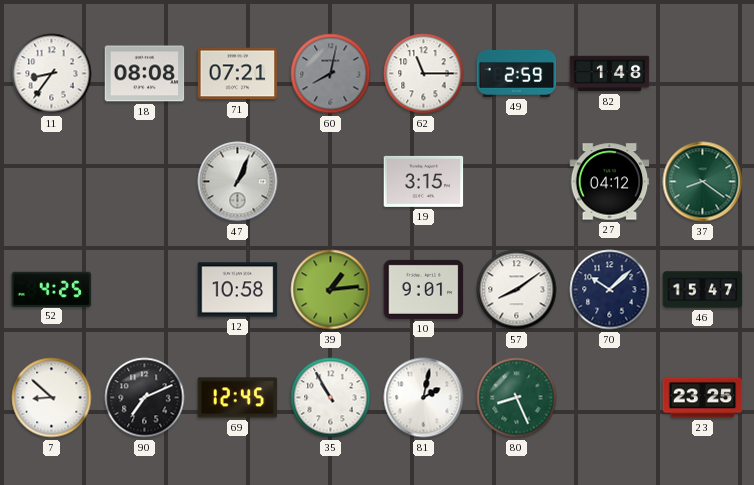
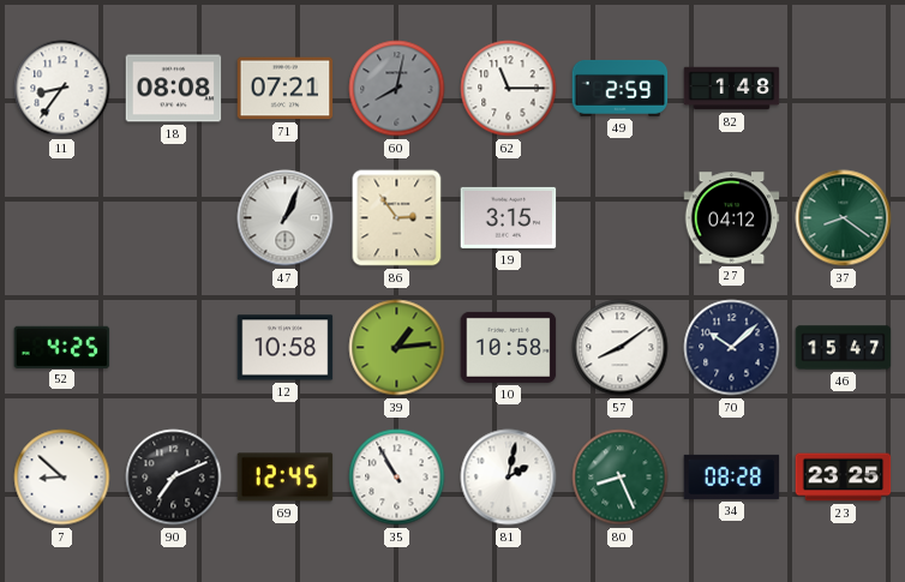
86: none -> 2:54 (397, 218)
10: 9:01 -> 10:58 (509, 347)
34: none -> 08:28 (732, 476)
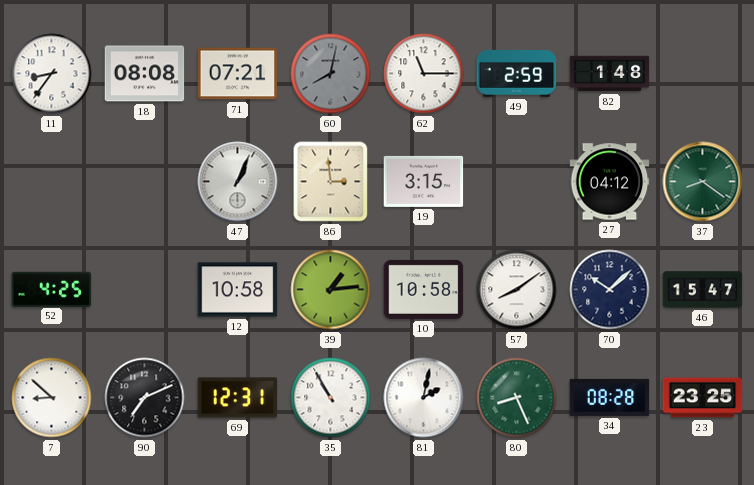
86: 2:54 -> 2:59 (331, 182)
69: 12:45 -> 12:31 (238, 398)
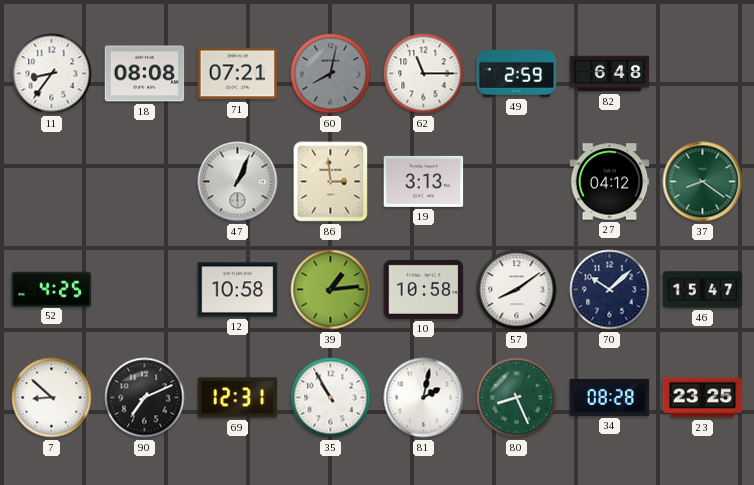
82: 1:48 -> 6:48 (610, 74)
19: 3:15 -> 3:13 (424, 181)
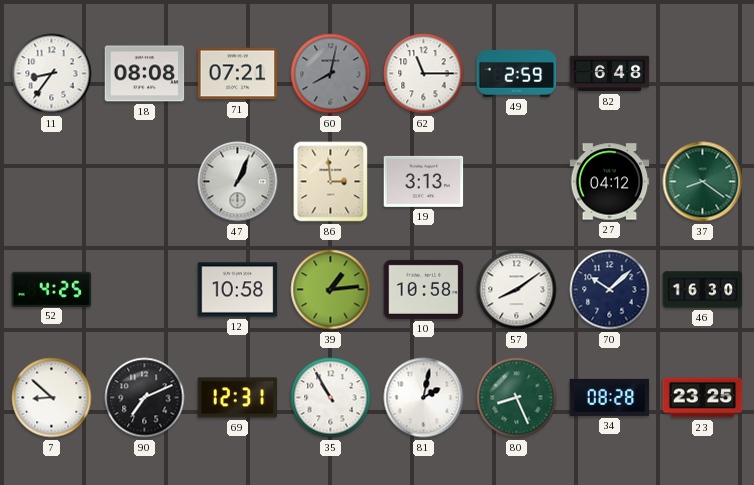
46: 15:47 -> 16:30 (703, 290)
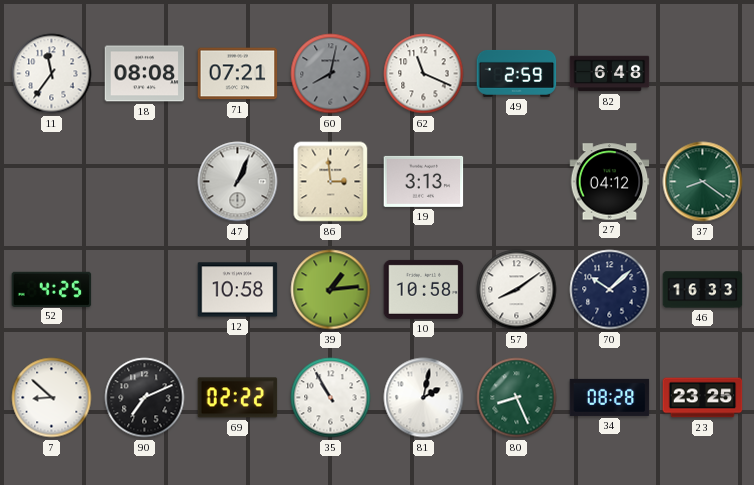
11: 8:36 -> 11:36 (52, 74)
62: 11:15 -> 11:19 (424, 74)
46: 16:30 -> 16:33 (703, 290)
69: 12:31 -> 02:22 (238, 398)
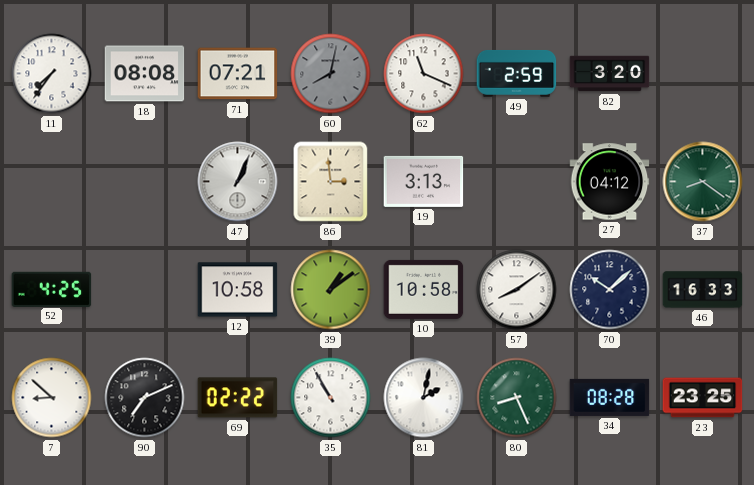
11: 11:36 -> 7:36 (52, 74)
82: 6:48 -> 3:20 (610, 74)
39: 1:14 -> 1:09 (331, 290)
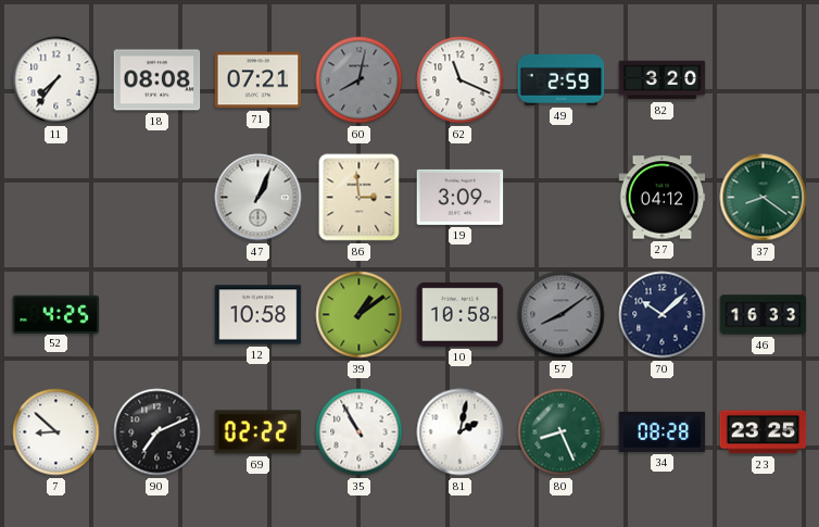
19: 3:13 -> 3:09 (461, 197)
57 dial: white -> grey (562, 315)
